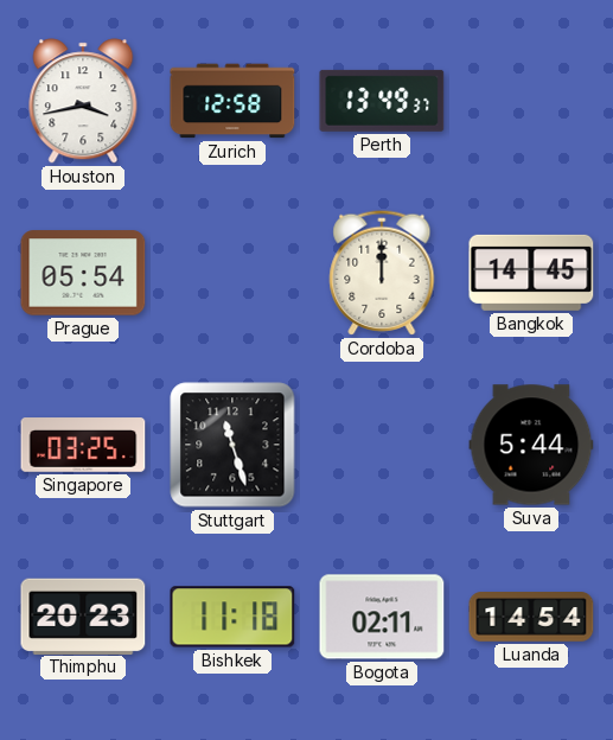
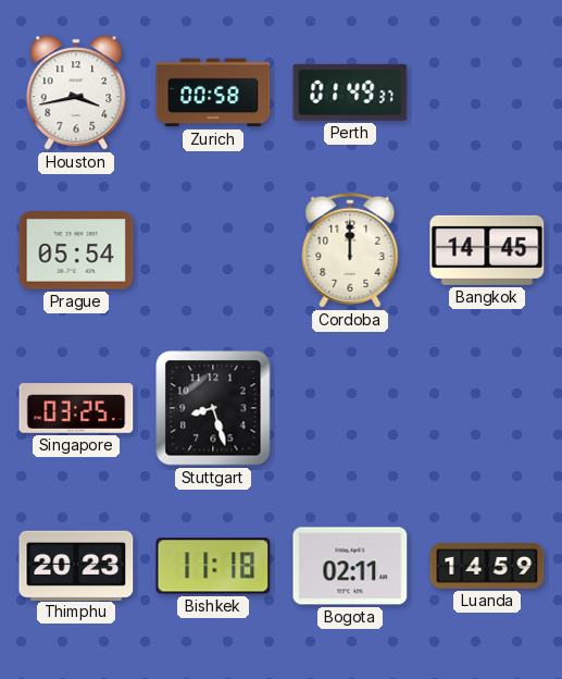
Zurich: 12:58 -> 00:58 (213, 92)
Perth: 13:49 -> 01:49 (350, 92)
Stuttgart: 11:27 -> 8:27 (213, 408)
Suva: 5:44 -> none (531, 445)
Luanda: 14:54 -> 14:59 (487, 566)
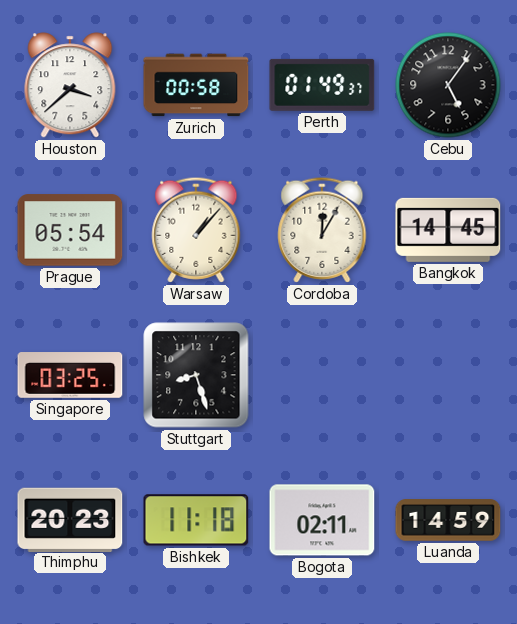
Houston: 3:43 -> 3:38 (70, 85)
Cebu: none -> 5:06 (448, 85)
Warsaw: none -> 1:07 (196, 230)
Cordoba: 12:00 -> 12:05 (322, 230)
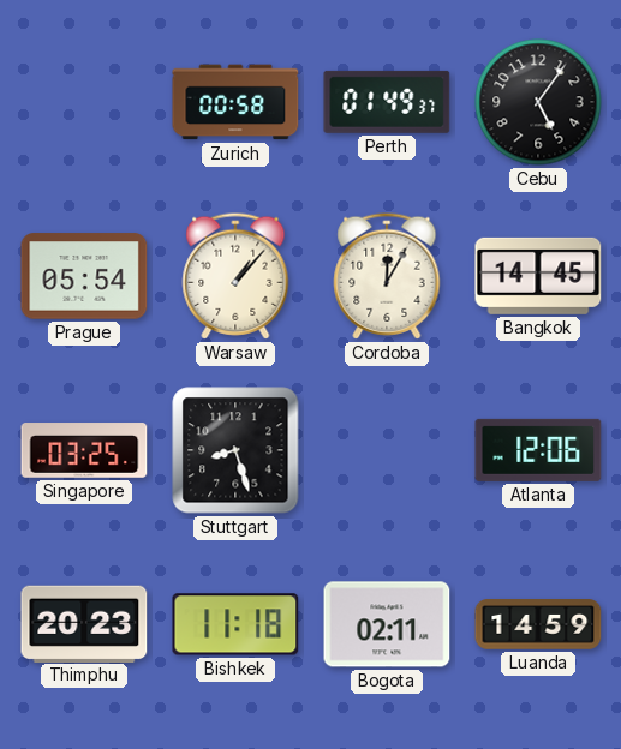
Houston: 3:38 -> none (70, 85)
Atlanta: none -> 12:06 (538, 450)
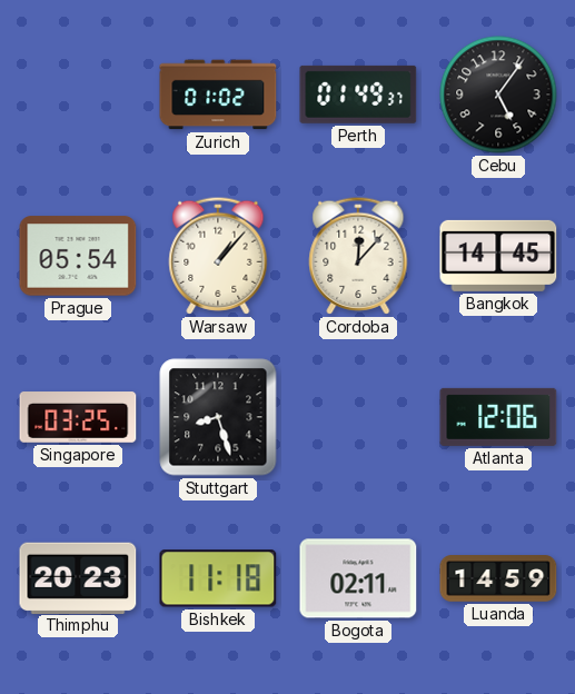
Zurich: 00:58 -> 01:02 (218, 95)
Cordoba: 12:05 -> 12:07 (358, 256)
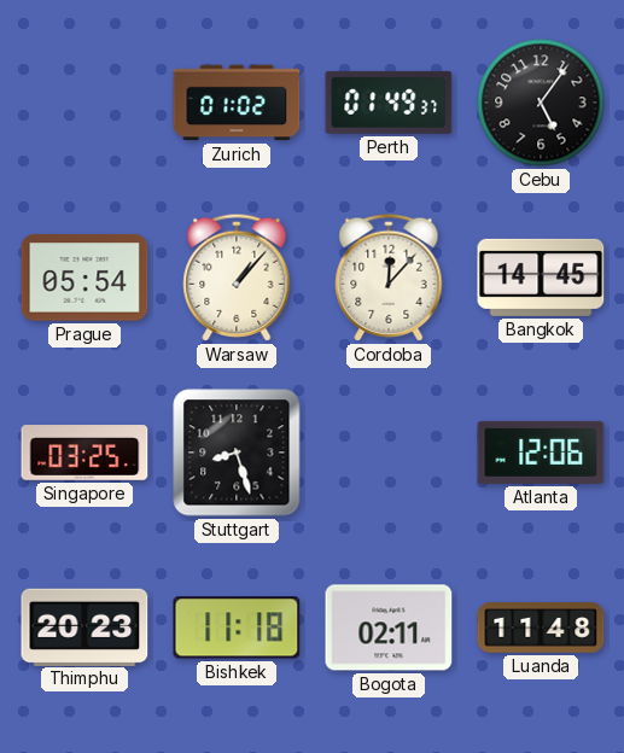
Luanda: 14:59 -> 11:48 (541, 627)
